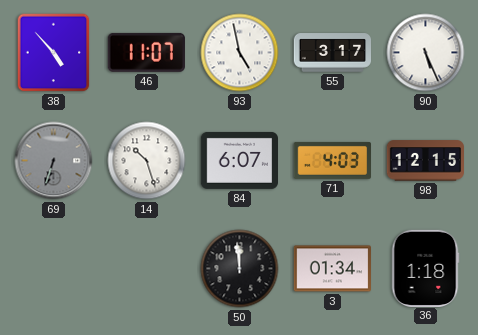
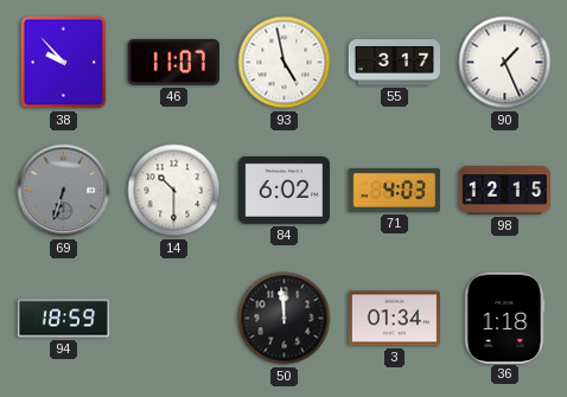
38: 4:53 -> 9:53 (64, 63)
90: 5:26 -> 1:26 (505, 63)
14: 10:27 -> 10:30 (174, 191)
84: 6:07 -> 6:02 (283, 190)
94: none -> 18:59 (64, 319)
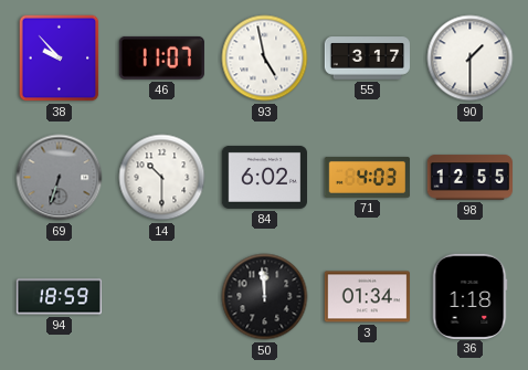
90: 1:26 -> 1:30 (471, 59)
98: 12:15 -> 12:55 (469, 178)
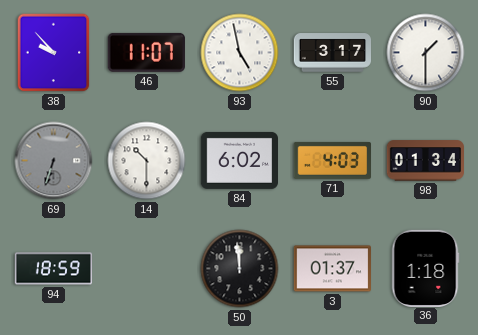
98: 12:55 -> 01:34 (425, 161)
3: 01:34 -> 01:37 (332, 269)
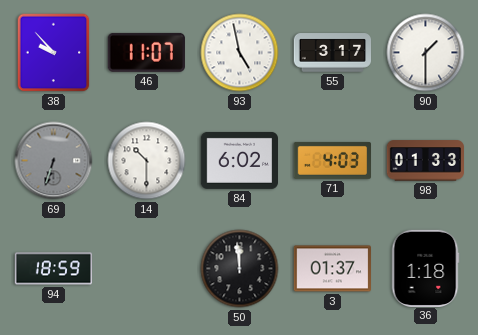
98: 01:34 -> 01:33 (425, 161)
